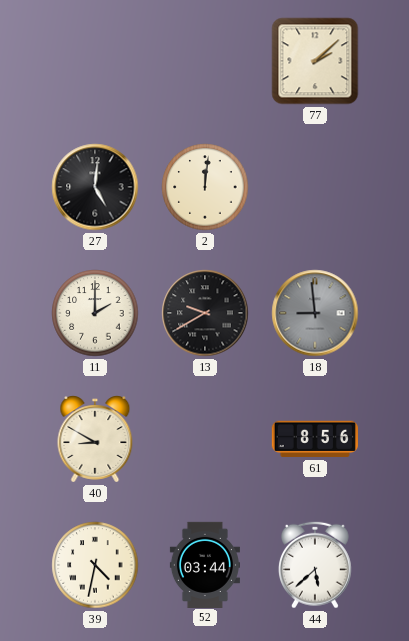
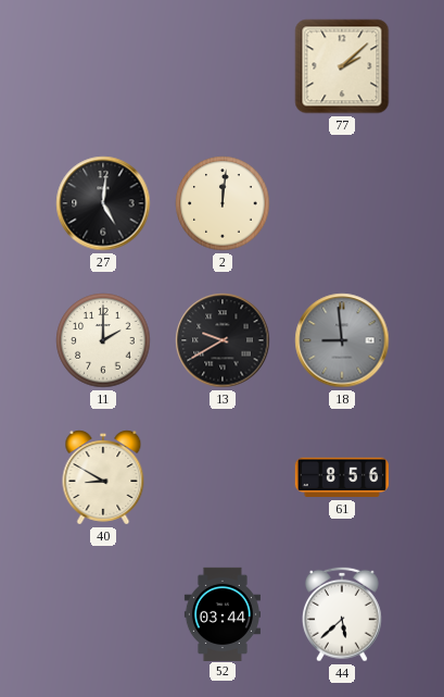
39: 4:32 -> none (95, 565)
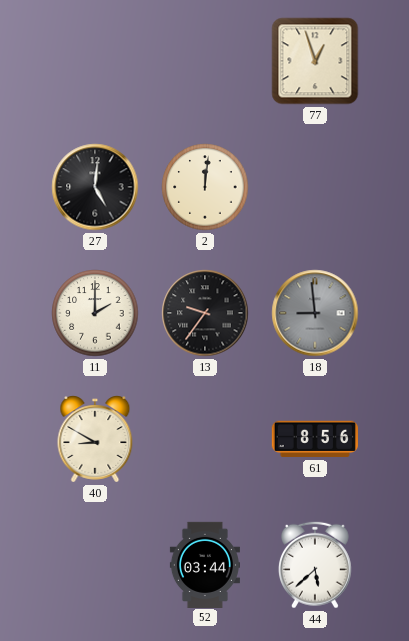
77: 2:08 -> 12:57 (315, 61)
13: 9:40 -> 9:36 (205, 313)
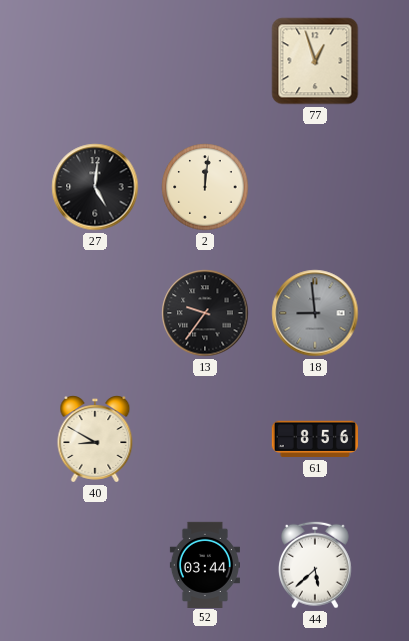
11: 2:00 -> none (95, 313)
